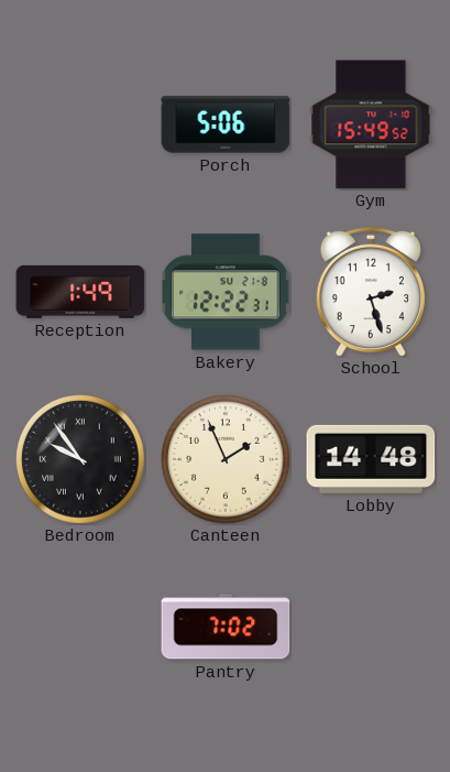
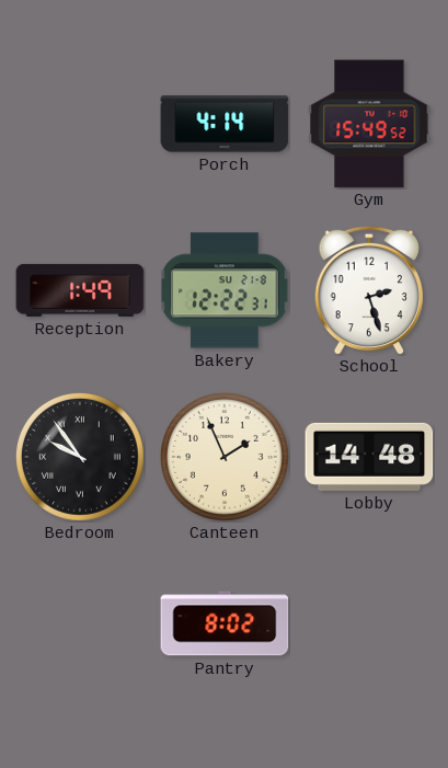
Porch: 5:06 -> 4:14 (225, 124)
Pantry: 7:02 -> 8:02 (225, 623)
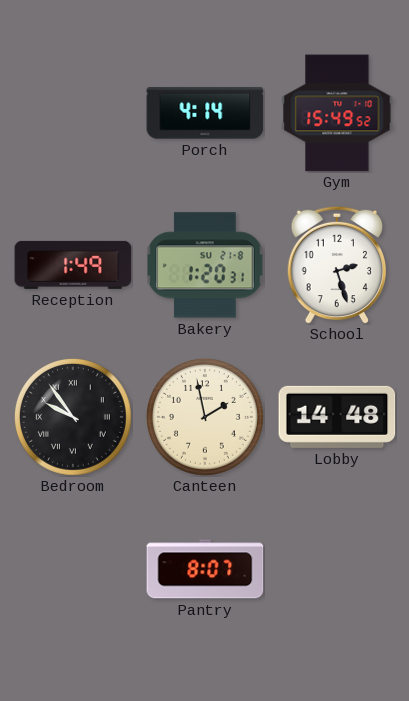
Bakery: 12:22 -> 1:20 (205, 265)
Canteen: 1:56 -> 1:58 (205, 417)
Pantry: 8:02 -> 8:07 (205, 569)
